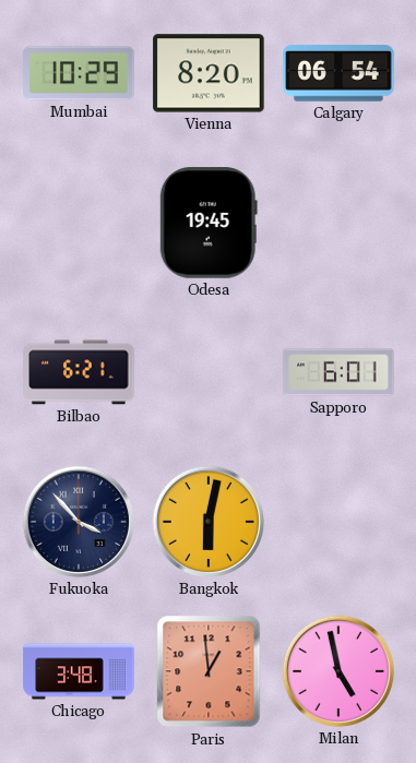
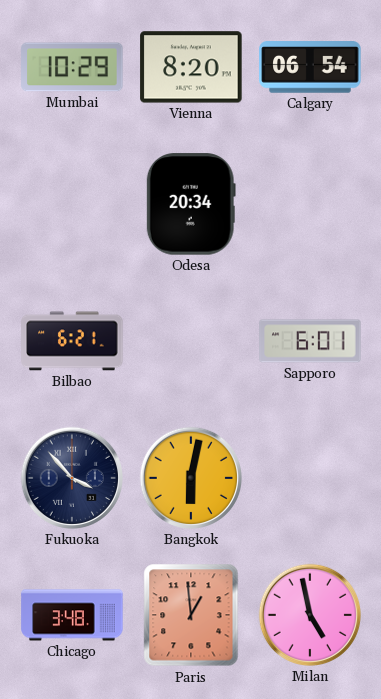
Odesa: 19:45 -> 20:34 (191, 204)
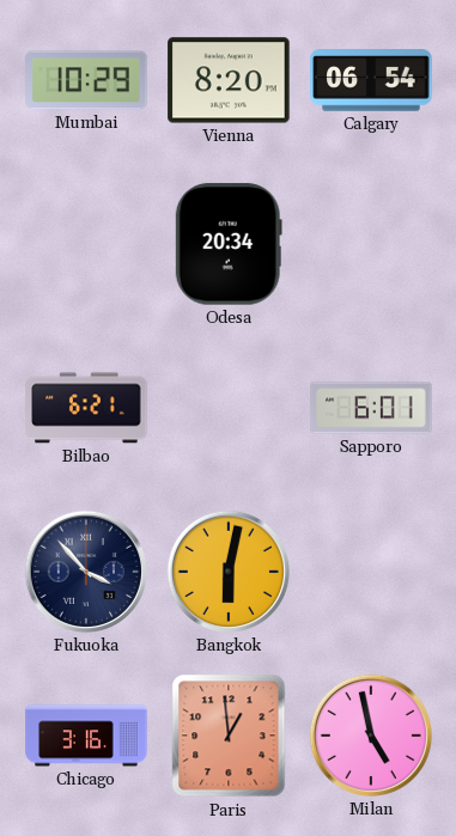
Chicago: 3:48 -> 3:16 (86, 736)
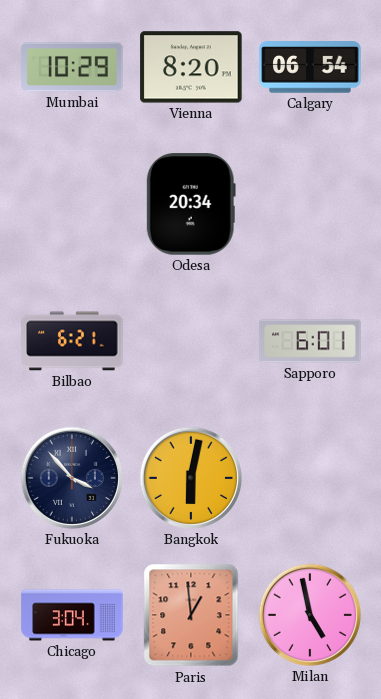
Chicago: 3:16 -> 3:04 (72, 615)
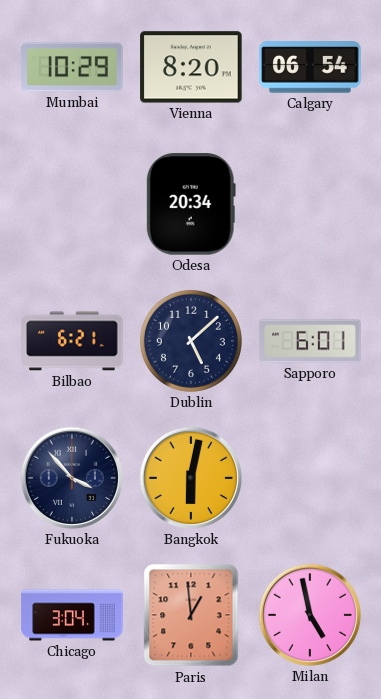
Dublin: none -> 5:08 (191, 341)
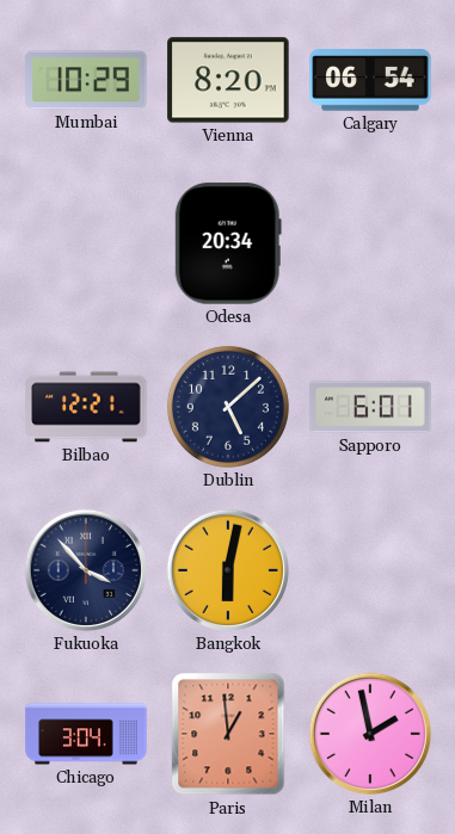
Bilbao: 6:21 -> 12:21 (86, 407)
Milan: 4:58 -> 1:58 (370, 734)
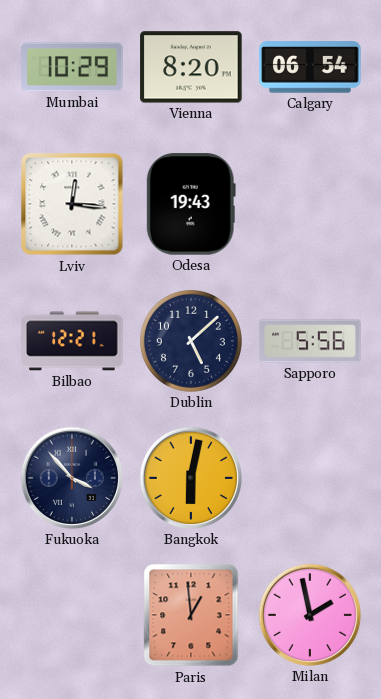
Lviv: none -> 12:16 (72, 204)
Odesa: 20:34 -> 19:43 (191, 204)
Sapporo: 6:01 -> 5:56 (310, 341)
Chicago: 3:04 -> none (86, 734)
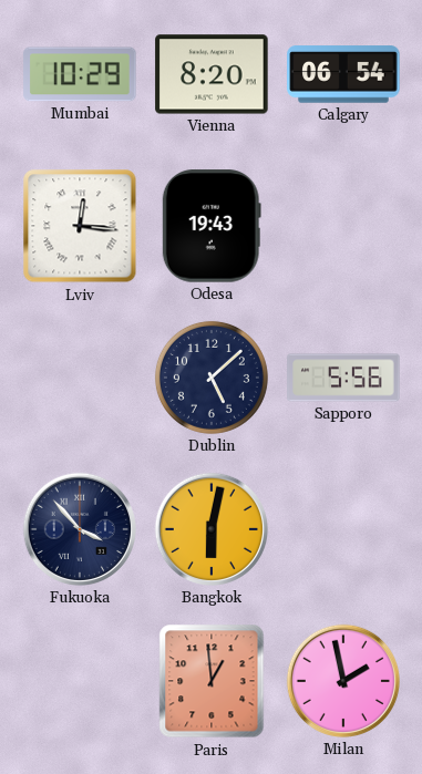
Bilbao: 12:21 -> none (72, 341)
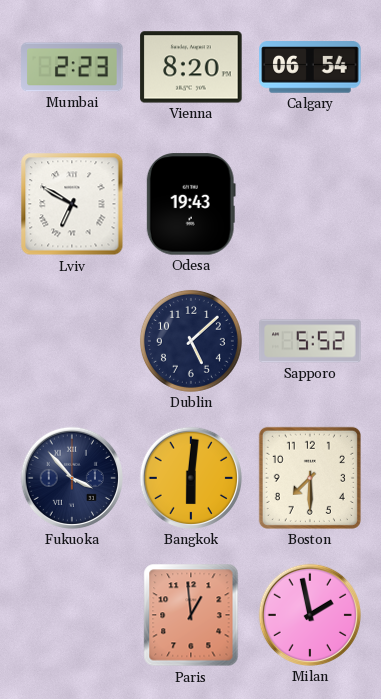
Mumbai: 10:29 -> 2:23 (72, 67)
Lviv: 12:16 -> 6:50 (72, 204)
Sapporo: 5:56 -> 5:52 (310, 341)
Bangkok: 6:02 -> 6:01 (191, 478)
Boston: none -> 7:30 (310, 478)
